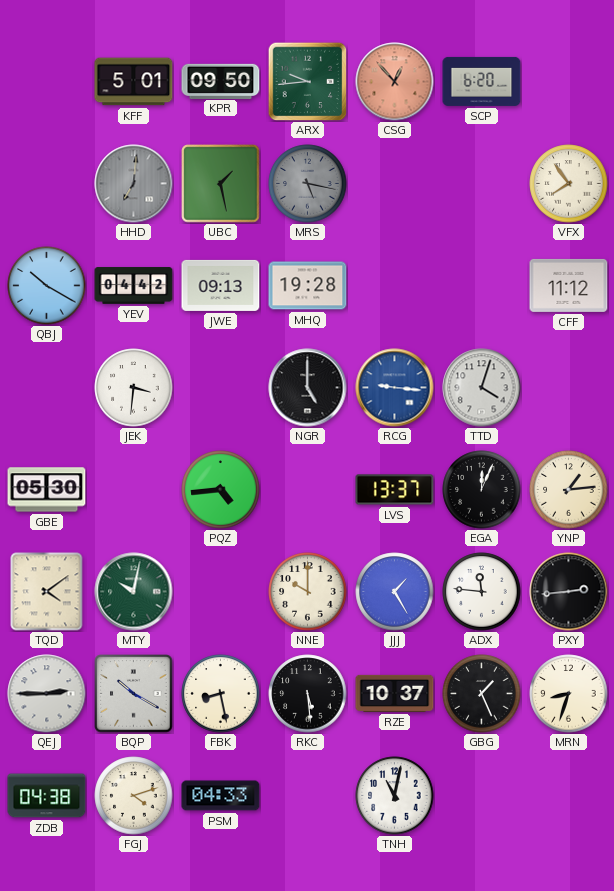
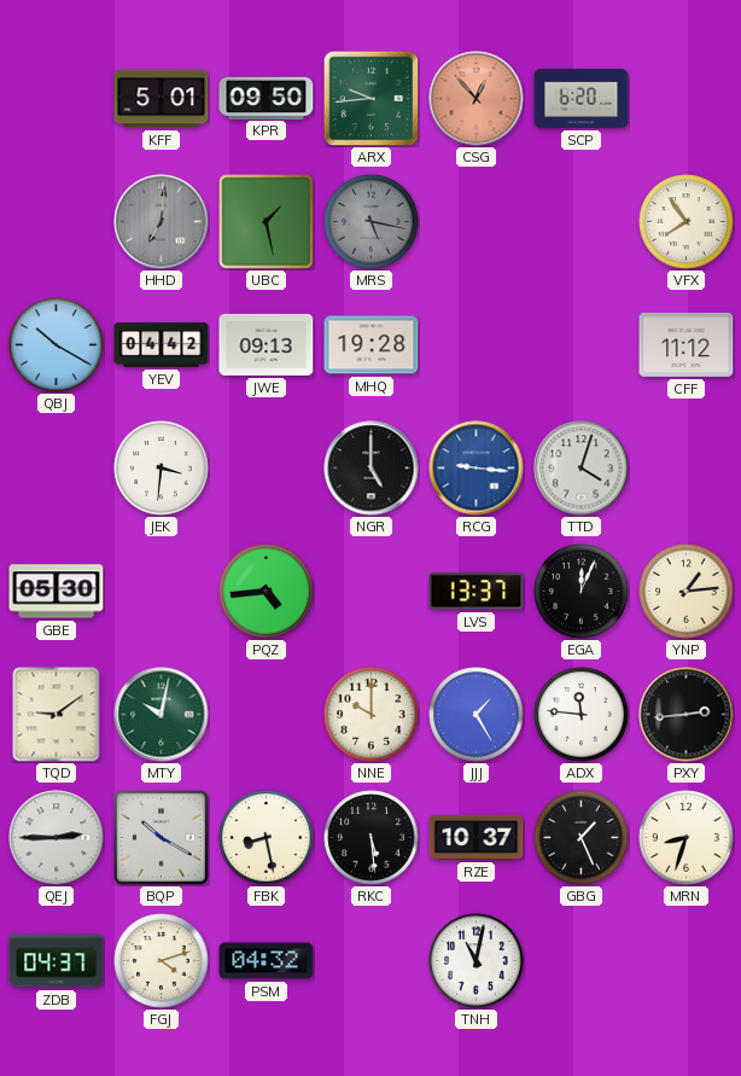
TQD: 4:09 -> 9:09 (57, 715)
ZDB: 04:38 -> 04:37 (57, 961)
PSM: 04:33 -> 04:32 (267, 961)
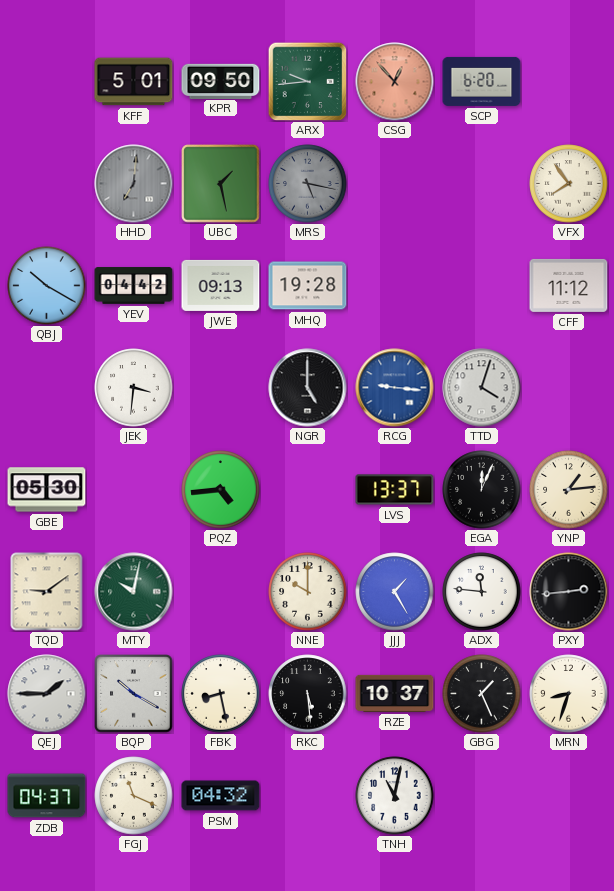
QEJ: 2:45 -> 1:45 (47, 694)
FGJ: 4:12 -> 11:19 (134, 796)
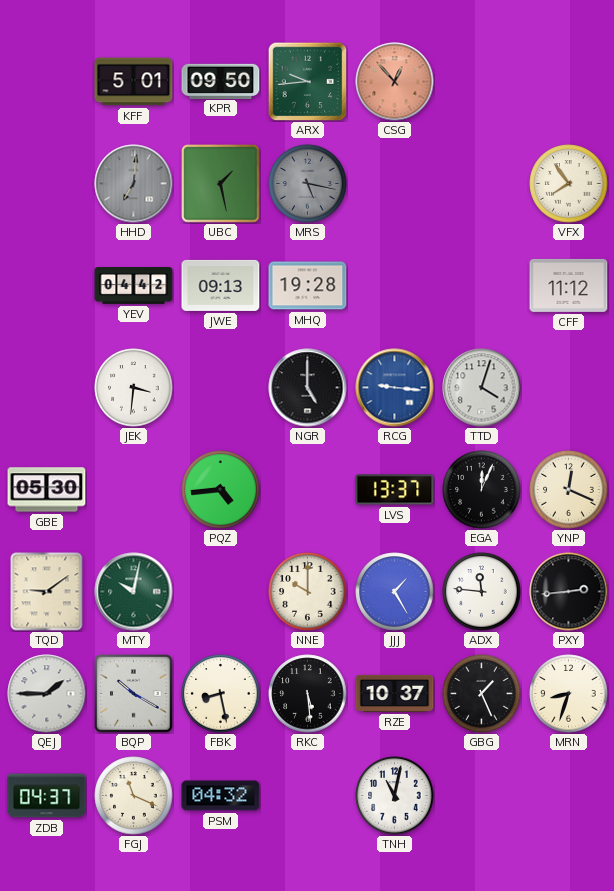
SCP: 6:20 -> none (482, 81)
QBJ: 10:20 -> none (47, 286)
YNP: 1:14 -> 12:19 (569, 490)
